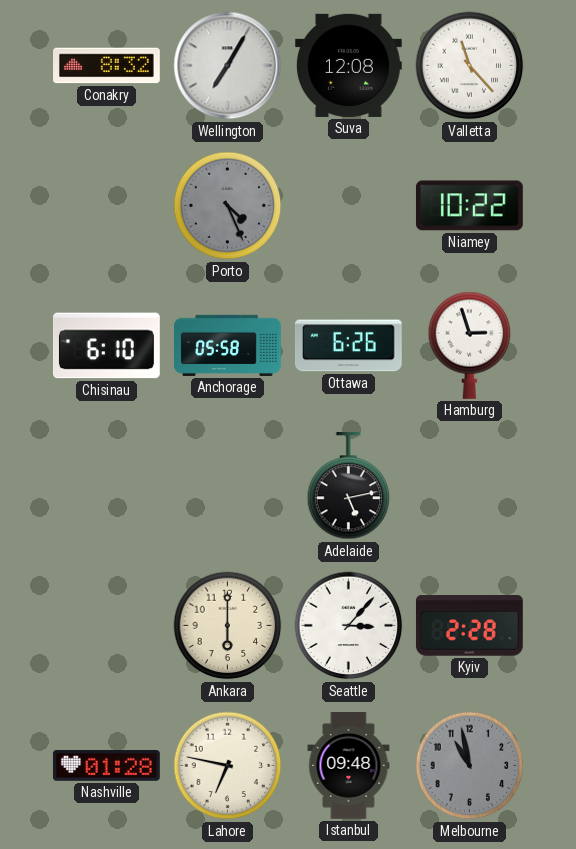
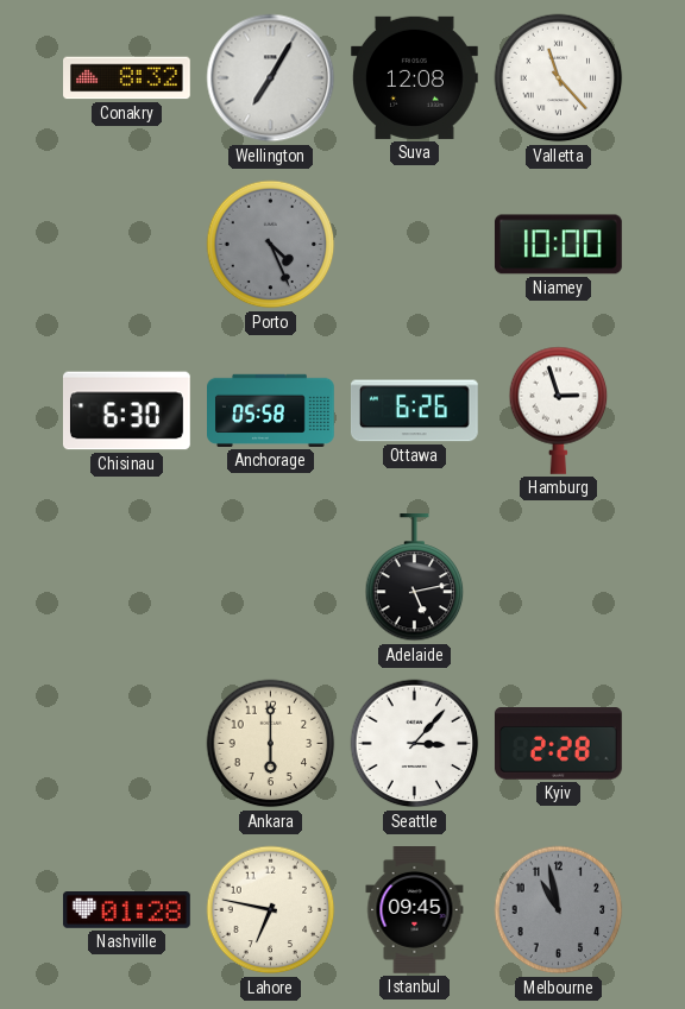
Niamey: 10:22 -> 10:00 (558, 245)
Chisinau: 6:10 -> 6:30 (126, 411)
Istanbul: 09:48 -> 09:45 (415, 910)
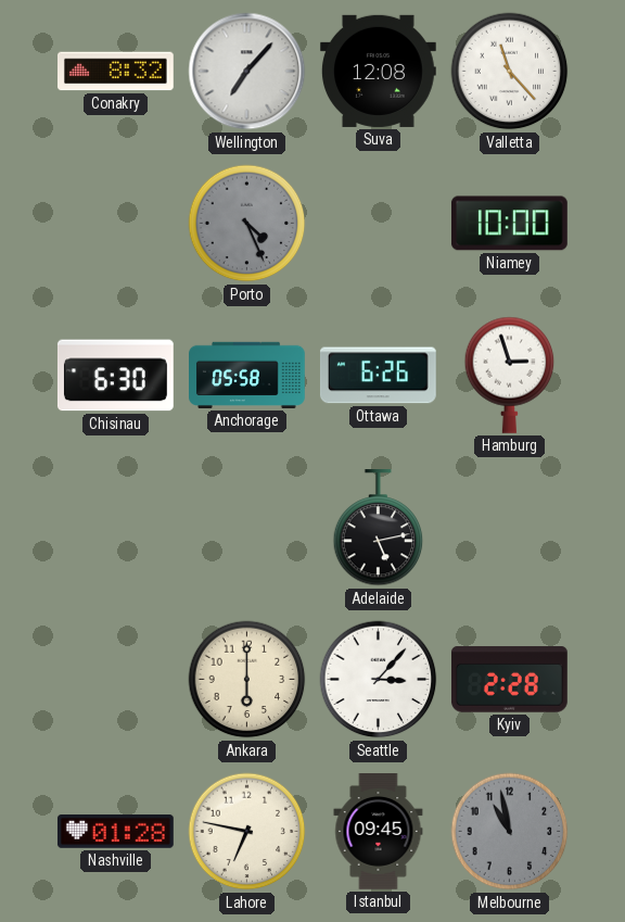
Wellington: 7:05 -> 7:07 (247, 72)
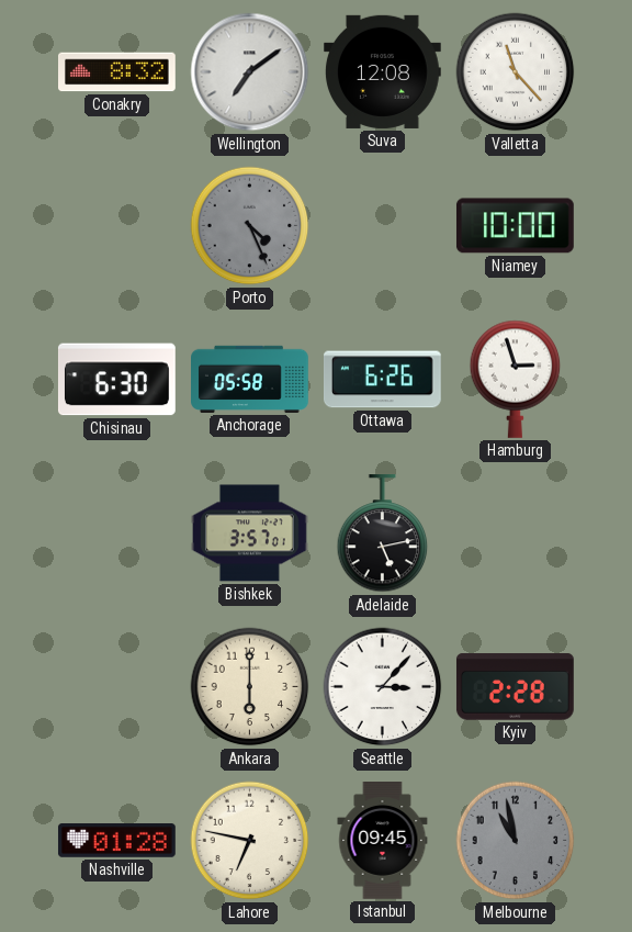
Wellington: 7:07 -> 7:09 (250, 72)
Bishkek: none -> 3:57 (250, 534)
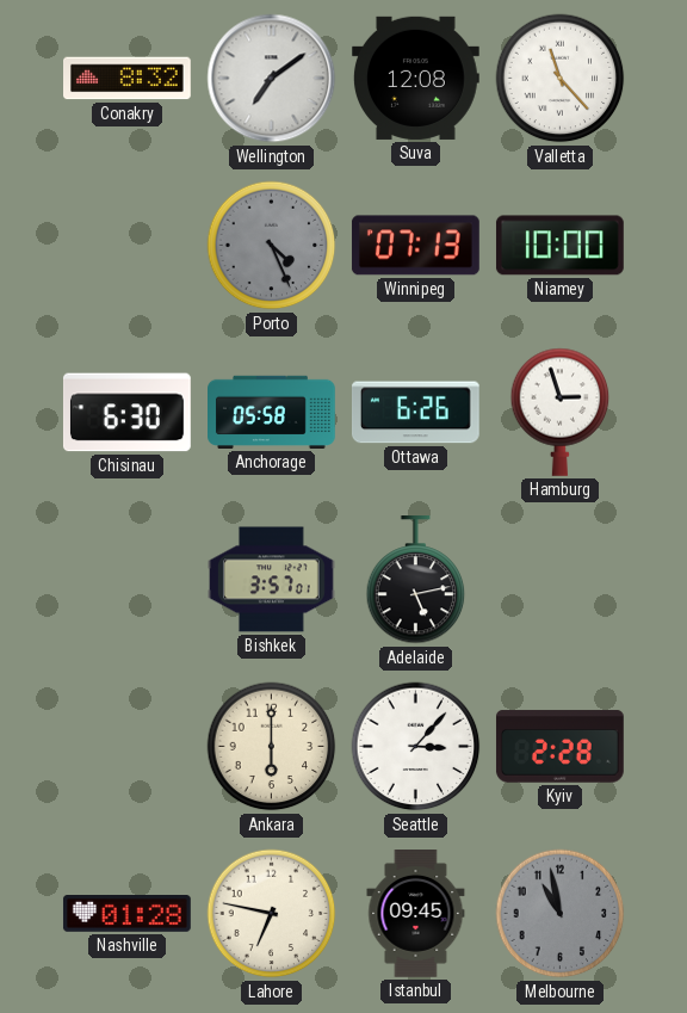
Winnipeg: none -> 07:13 (415, 246)
